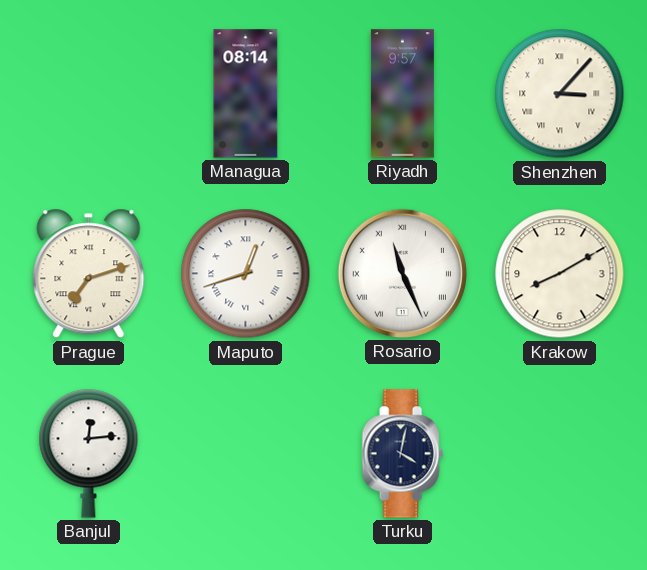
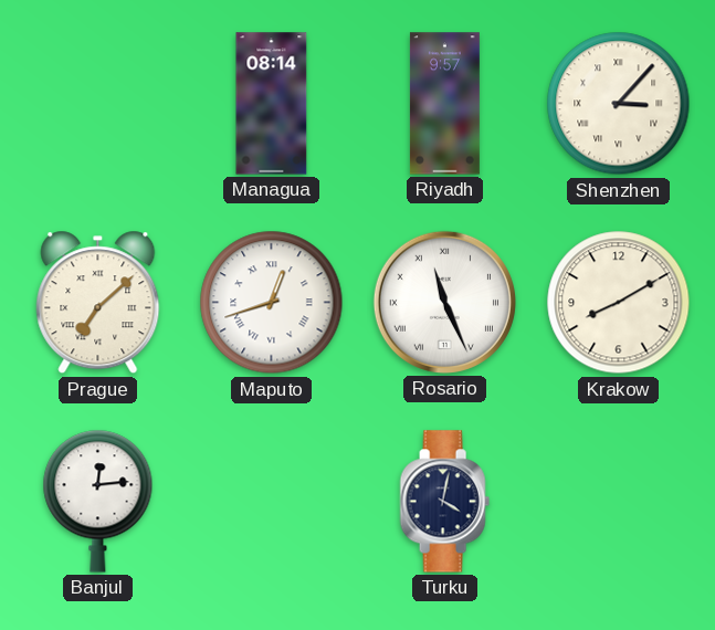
Prague: 7:12 -> 7:08 (98, 303)
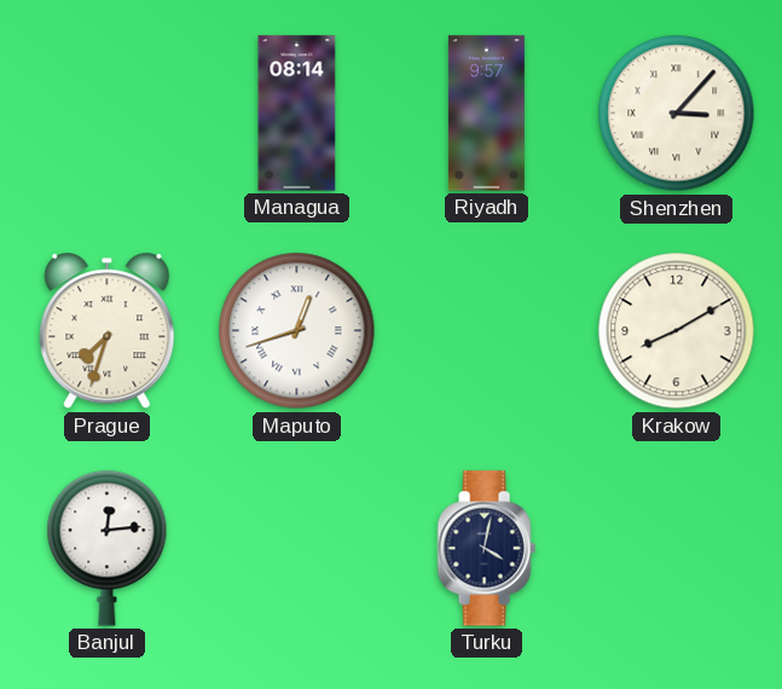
Prague: 7:08 -> 7:33 (108, 331)
Rosario: 11:26 -> none (444, 302)
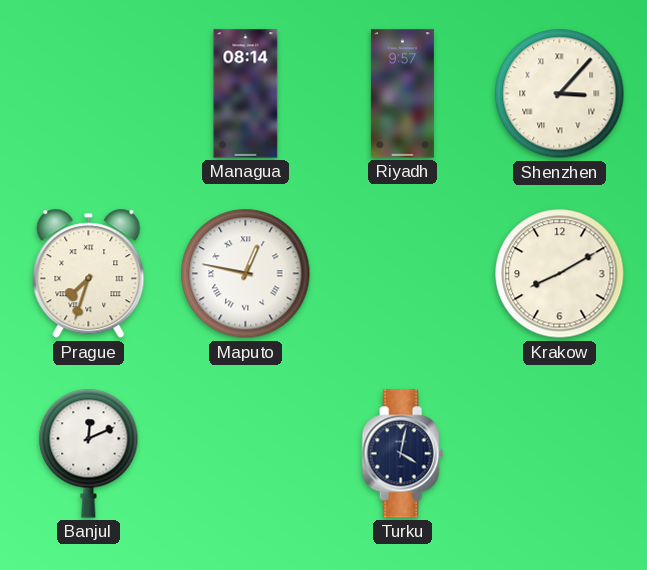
Maputo: 12:42 -> 12:47 (246, 274)
Banjul: 12:14 -> 12:11 (89, 453)
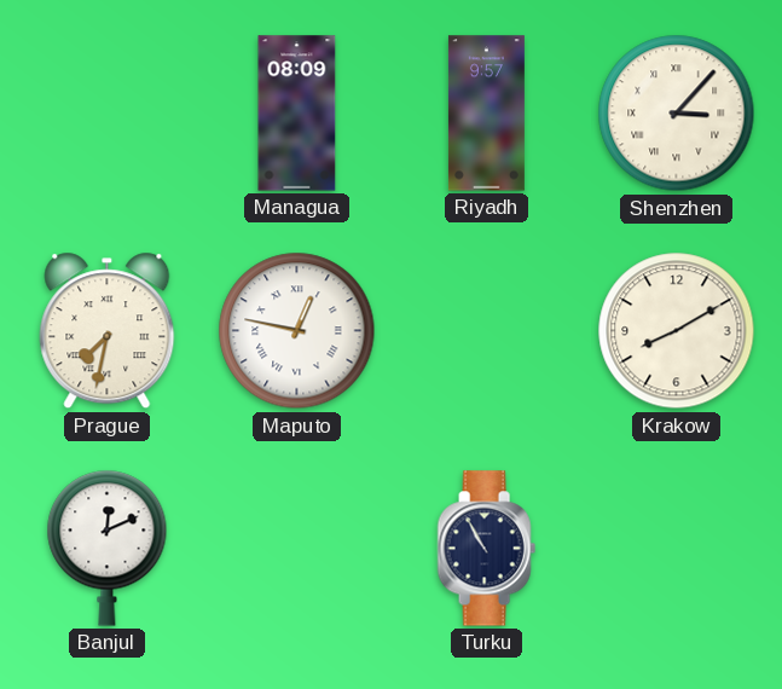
Managua: 08:14 -> 08:09 (297, 114)
Prague: 7:33 -> 7:32 (108, 331)
Turku: 4:02 -> 10:55 (486, 549)
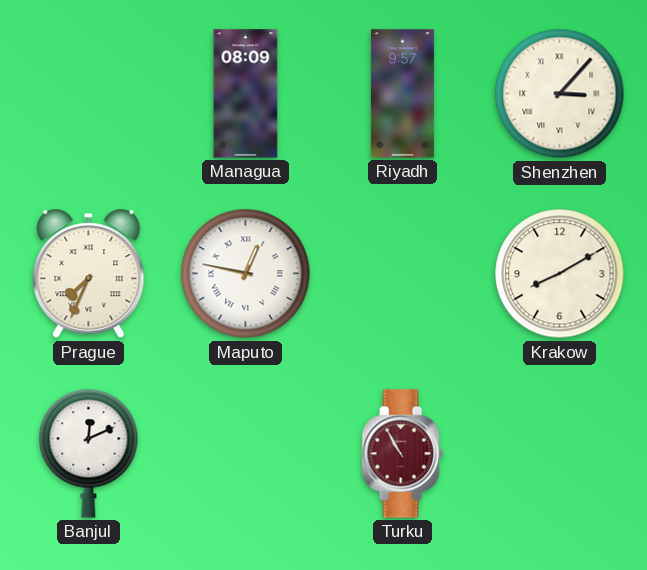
Prague: 7:32 -> 7:34 (89, 274)
Turku dial: navy -> burgundy (402, 454)
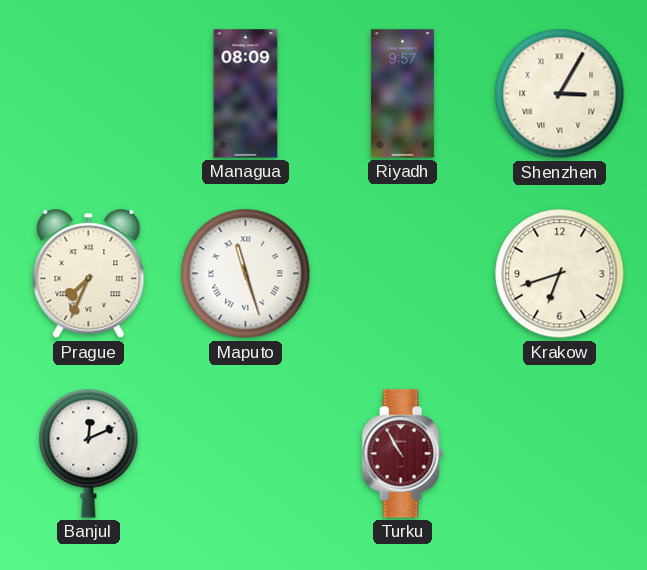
Shenzhen: 3:07 -> 3:05 (560, 94)
Maputo: 12:47 -> 11:27 (246, 274)
Krakow: 8:10 -> 6:42 (560, 274)
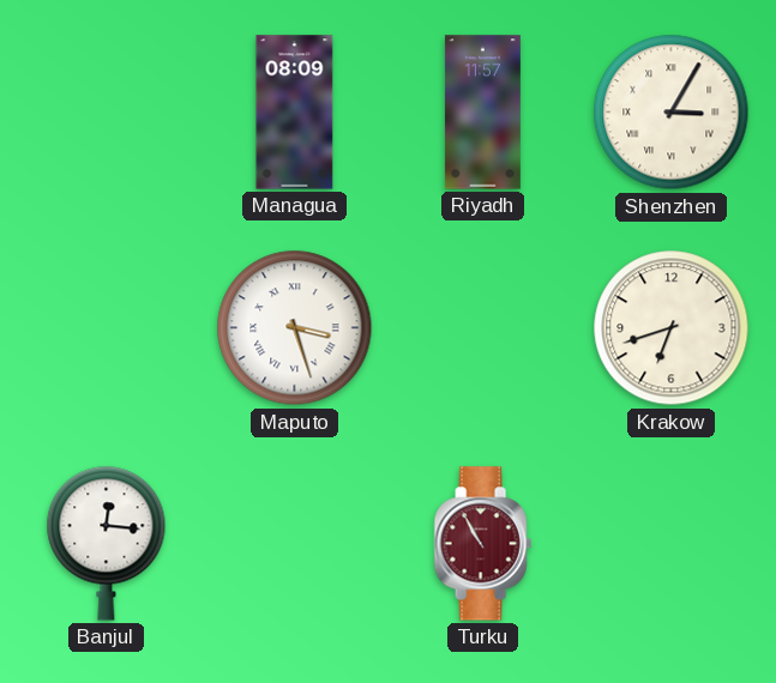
Riyadh: 9:57 -> 11:57 (482, 113)
Prague: 7:34 -> none (89, 274)
Maputo: 11:27 -> 3:27 (295, 328)
Banjul: 12:11 -> 12:16 (107, 543)
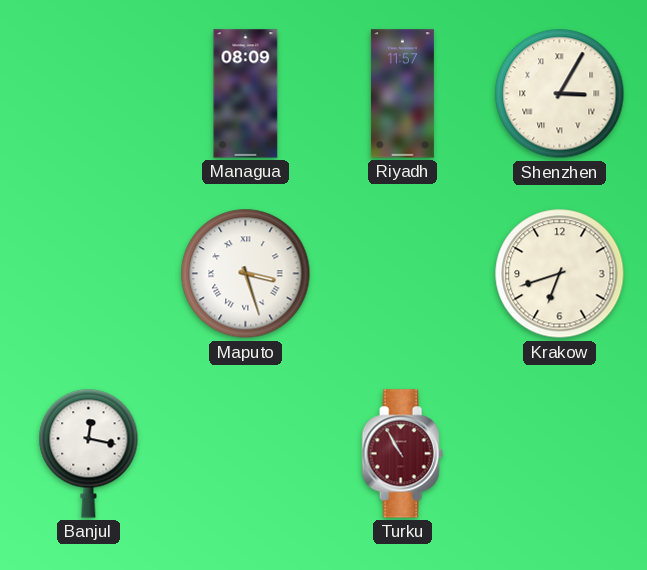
Banjul: 12:16 -> 12:17 (89, 453)
